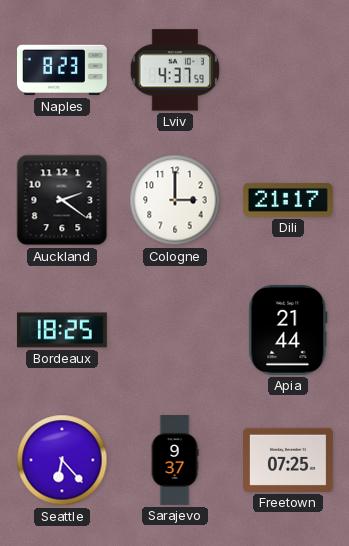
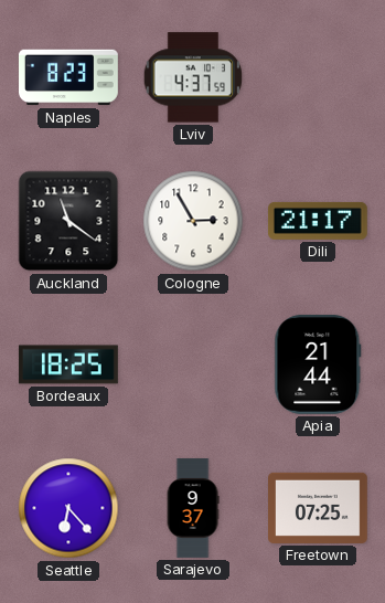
Auckland: 2:21 -> 11:21 (68, 221)
Cologne: 3:00 -> 2:55 (193, 221)
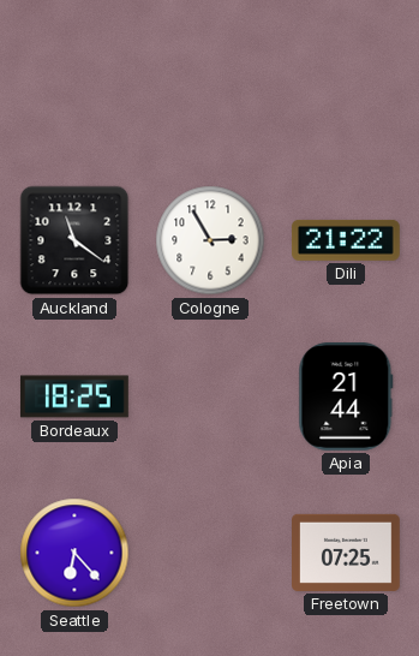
Naples: 8:23 -> none (69, 77)
Lviv: 4:37 -> none (193, 77)
Dili: 21:17 -> 21:22 (346, 240)
Sarajevo: 9:37 -> none (193, 508)
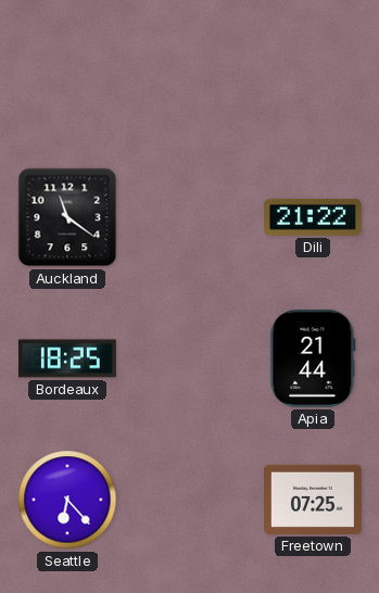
Cologne: 2:55 -> none (210, 240)
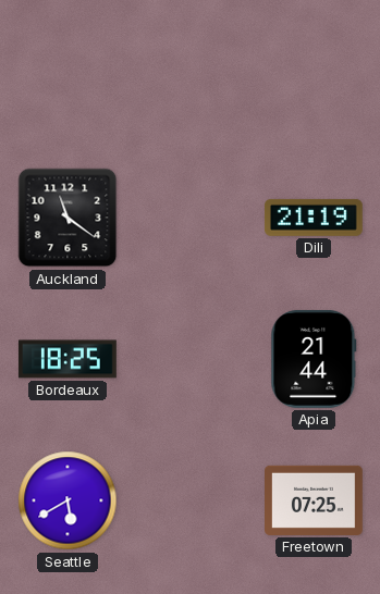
Dili: 21:22 -> 21:19 (314, 218)
Seattle: 6:23 -> 5:40 (68, 500)
